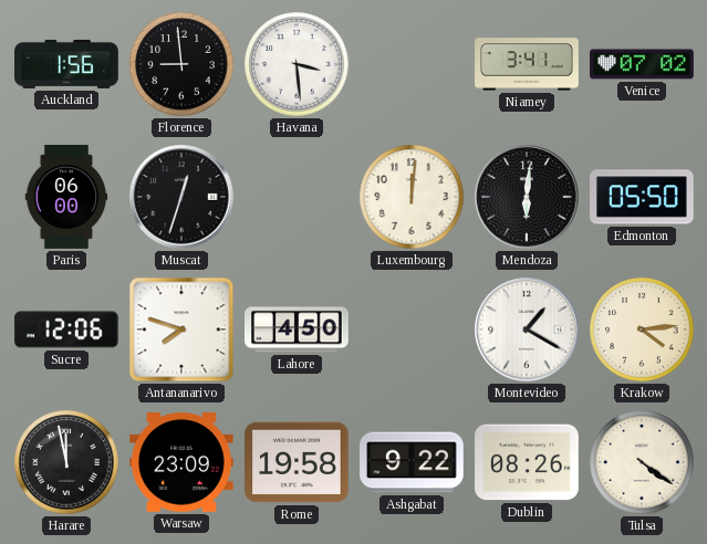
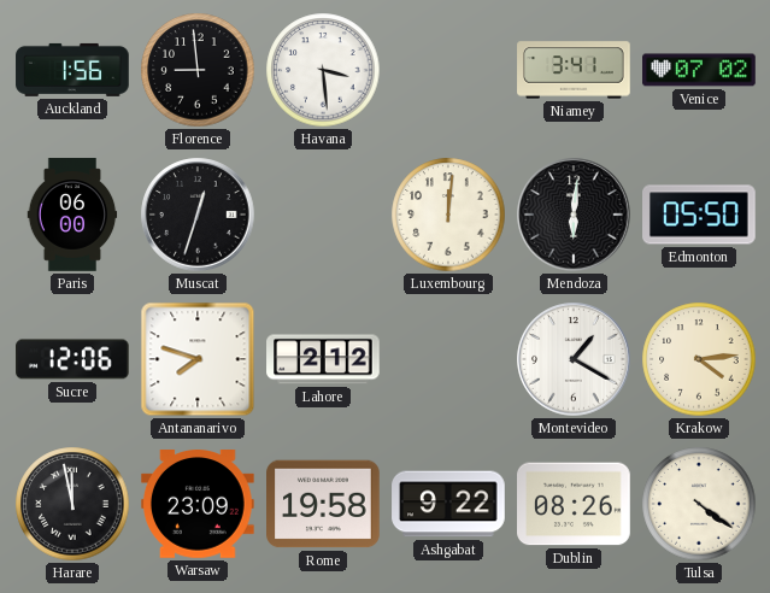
Lahore: 4:50 -> 2:12 (323, 359)
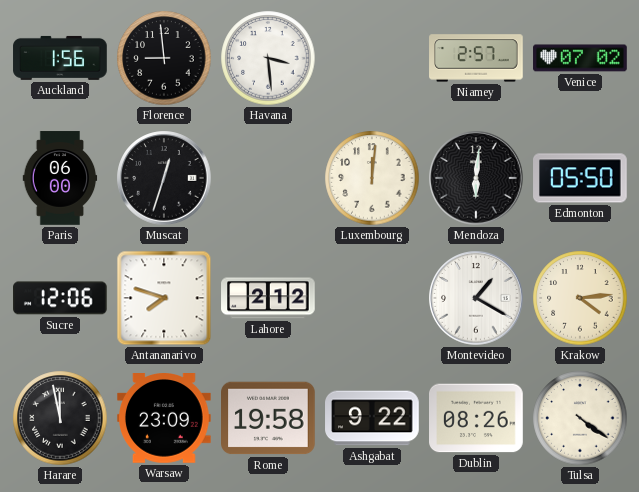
Niamey: 3:41 -> 2:57 (476, 58)
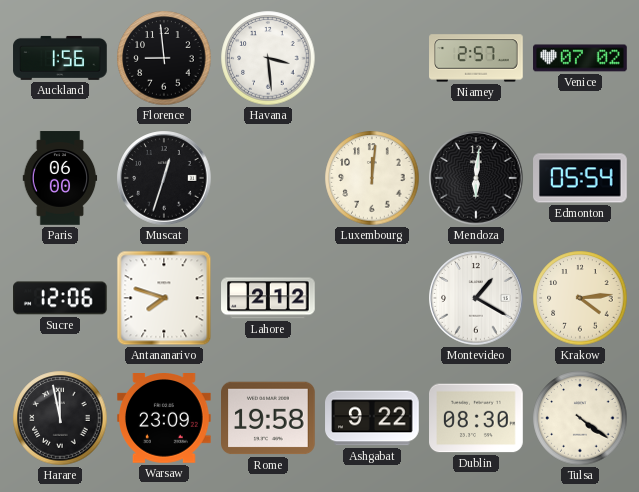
Edmonton: 05:50 -> 05:54 (580, 178)
Dublin: 08:26 -> 08:30 (477, 418)
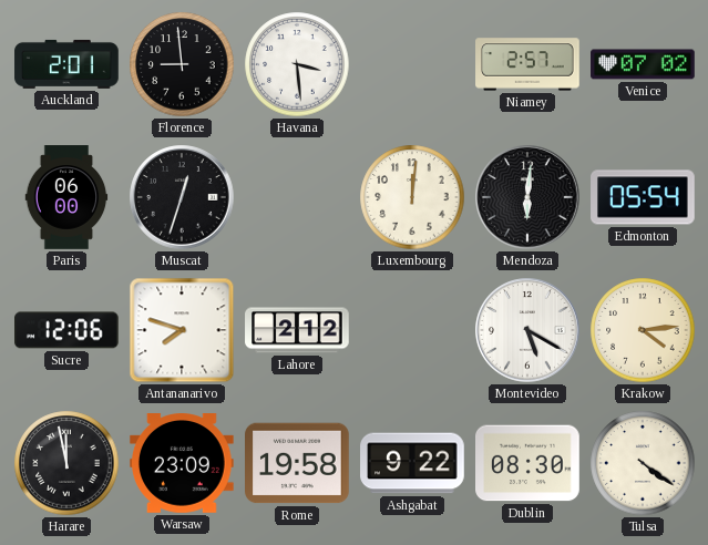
Auckland: 1:56 -> 2:01 (66, 64)
Montevideo: 1:20 -> 5:20 (527, 330)
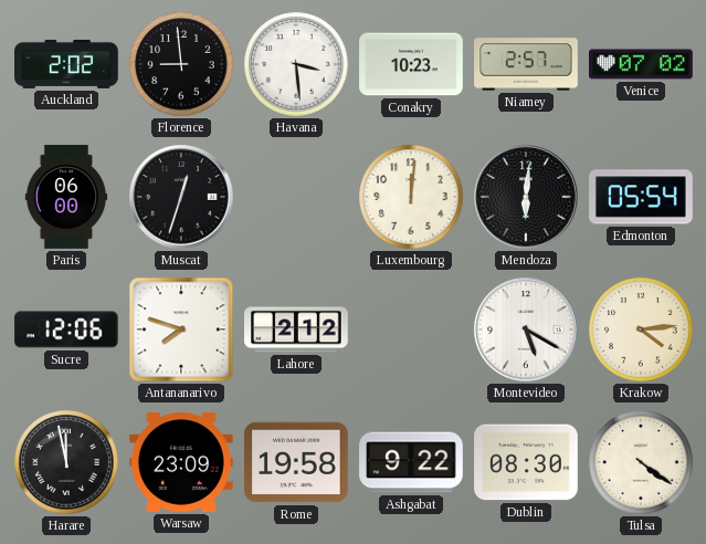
Auckland: 2:01 -> 2:02 (66, 64)
Conakry: none -> 10:23 (411, 64)
